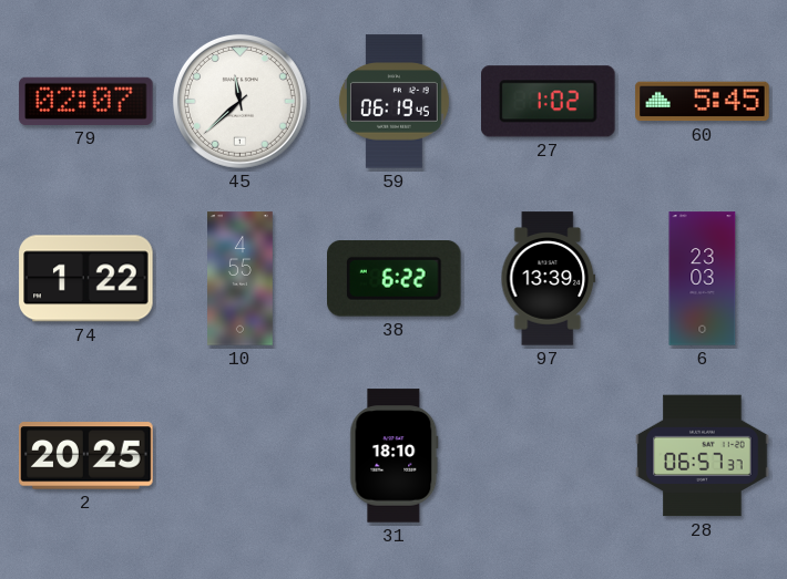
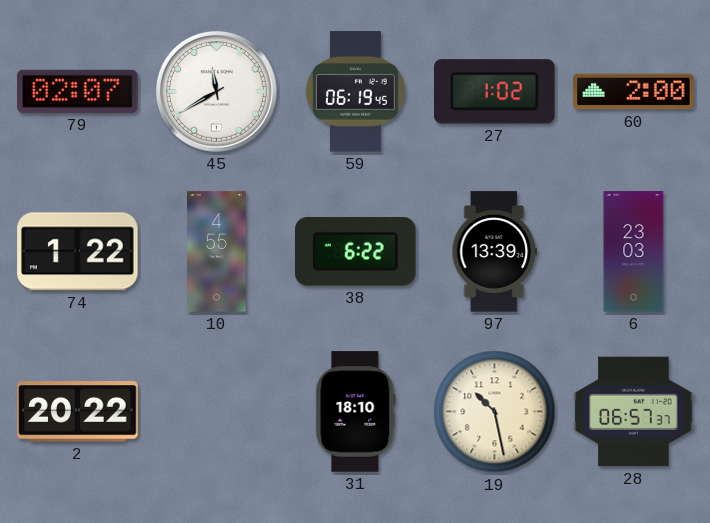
45: 11:38 -> 11:40 (216, 91)
60: 5:45 -> 2:00 (634, 92)
2: 20:25 -> 20:22 (78, 412)
19: none -> 10:28 (495, 412)
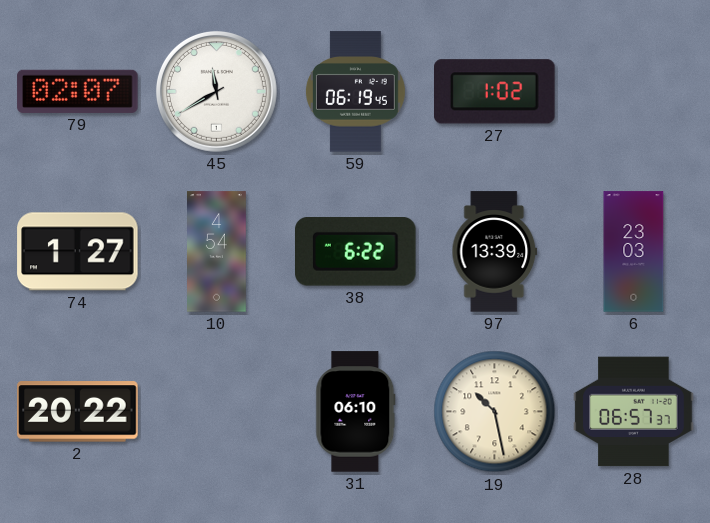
60: 2:00 -> none (634, 92)
74: 1:22 -> 1:27 (78, 252)
10: 4:55 -> 4:54 (217, 252)
31: 18:10 -> 06:10 (356, 412)
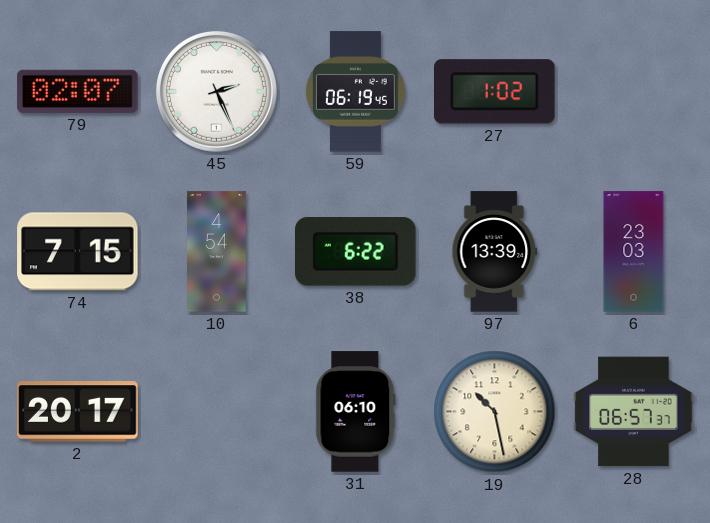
45: 11:40 -> 2:26 (216, 91)
74: 1:27 -> 7:15 (78, 252)
2: 20:22 -> 20:17 (78, 412)
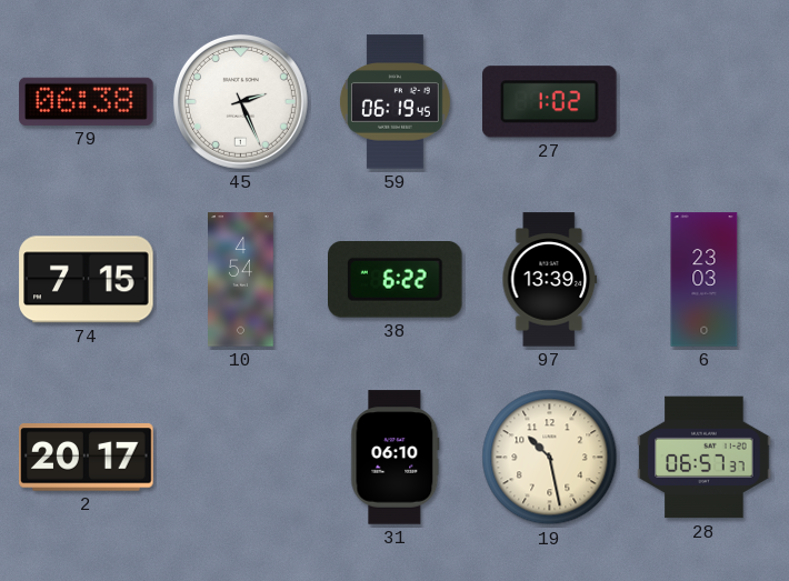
79: 02:07 -> 06:38 (87, 101)
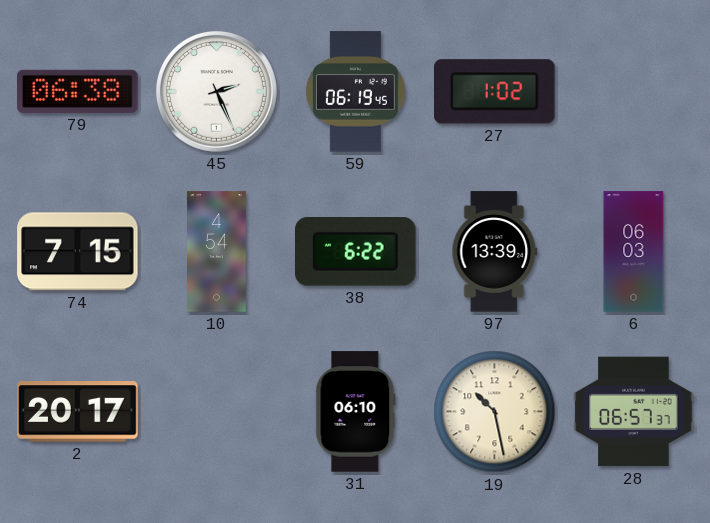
6: 23:03 -> 06:03 (634, 252)
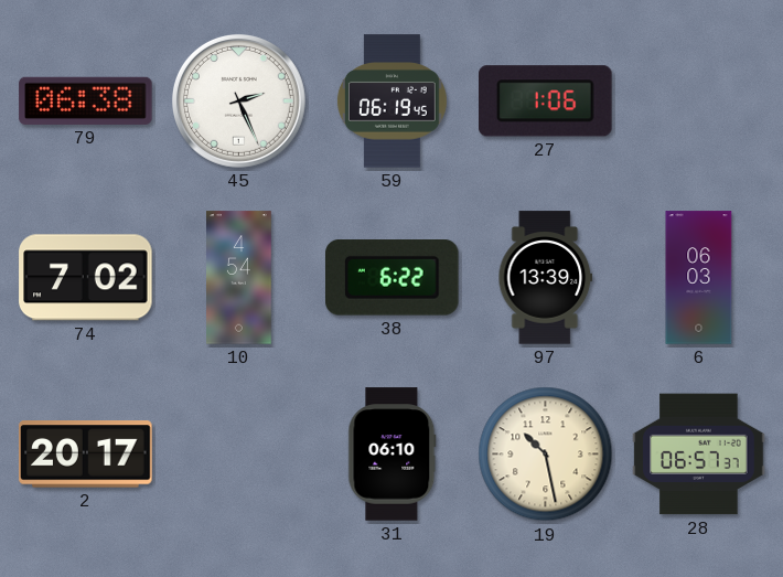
27: 1:02 -> 1:06 (546, 101)
74: 7:15 -> 7:02 (86, 278)
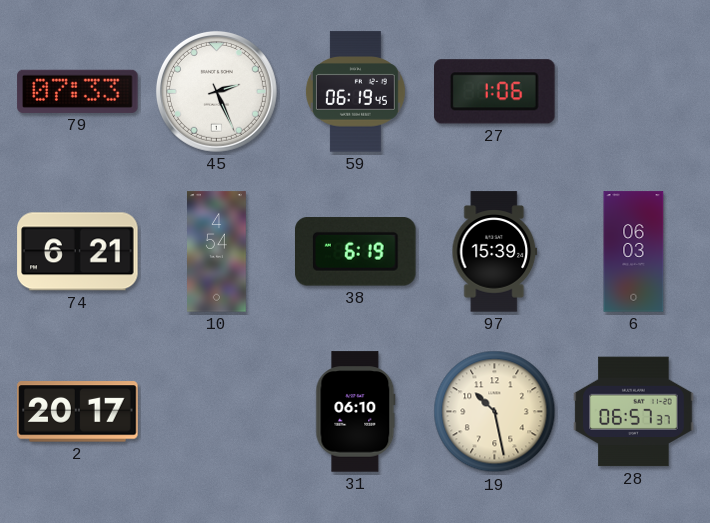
79: 06:38 -> 07:33 (78, 91)
74: 7:02 -> 6:21 (78, 252)
38: 6:22 -> 6:19 (356, 252)
97: 13:39 -> 15:39 (495, 252)
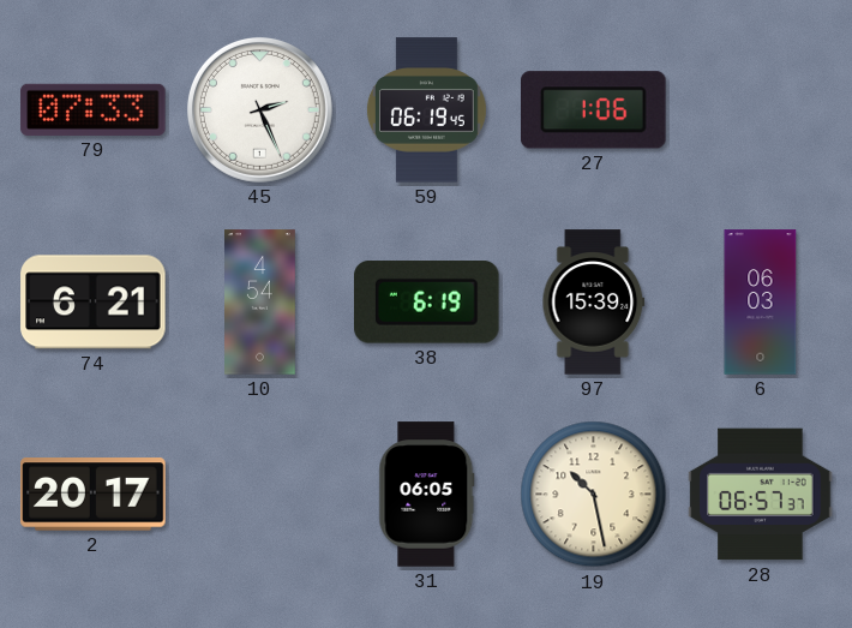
31: 06:10 -> 06:05 (427, 495)
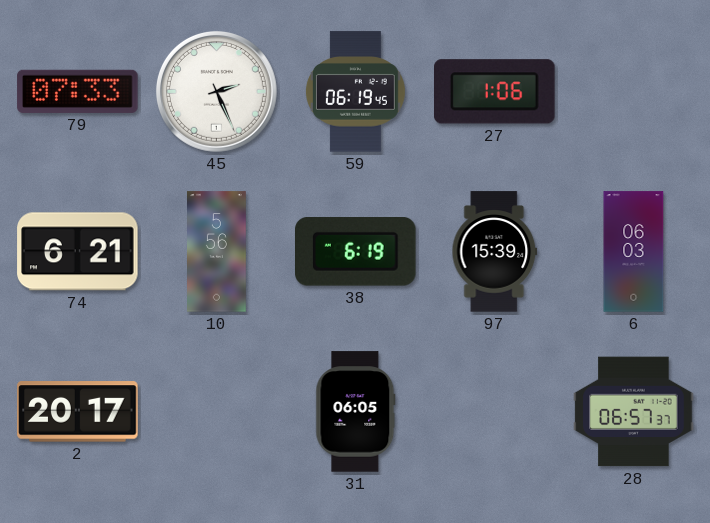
10: 4:54 -> 5:56 (217, 252)
19: 10:28 -> none (594, 495)
